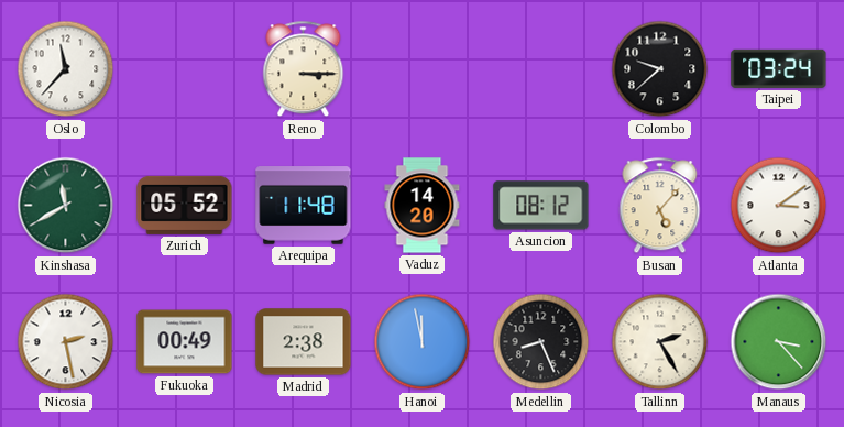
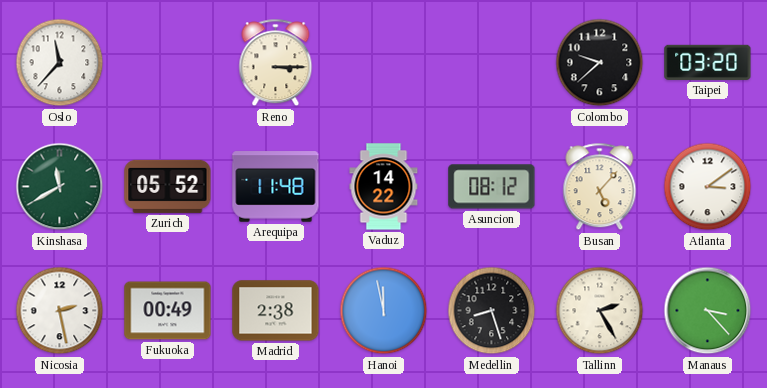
Taipei: 03:24 -> 03:20 (708, 62)
Vaduz: 14:20 -> 14:22 (384, 187)
Medellin: 8:26 -> 8:27 (492, 311)
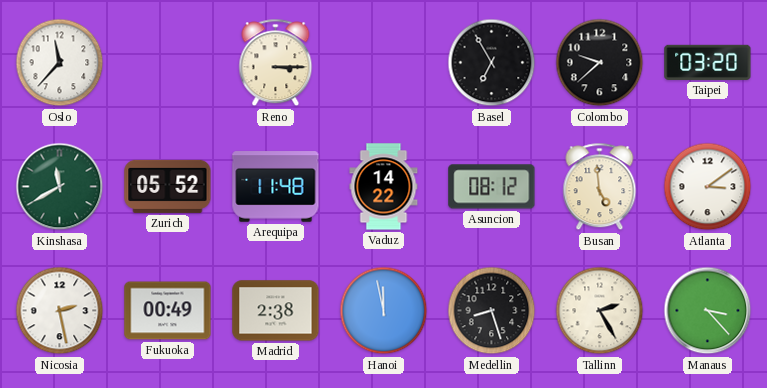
Basel: none -> 6:55 (492, 63)
Busan: 5:07 -> 4:59 (600, 187)
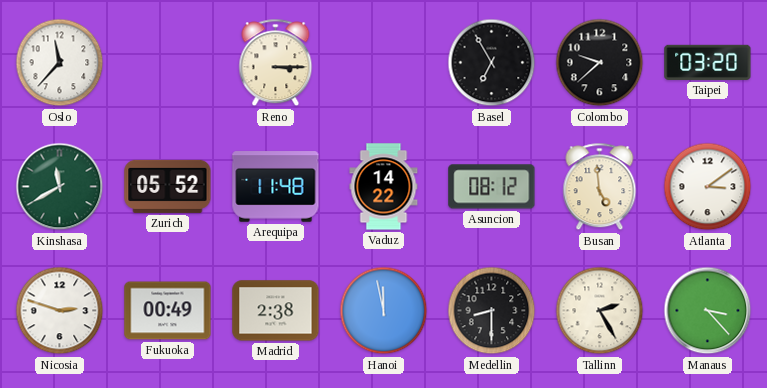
Nicosia: 2:28 -> 2:48 (60, 311)
Medellin: 8:27 -> 8:30 (492, 311)
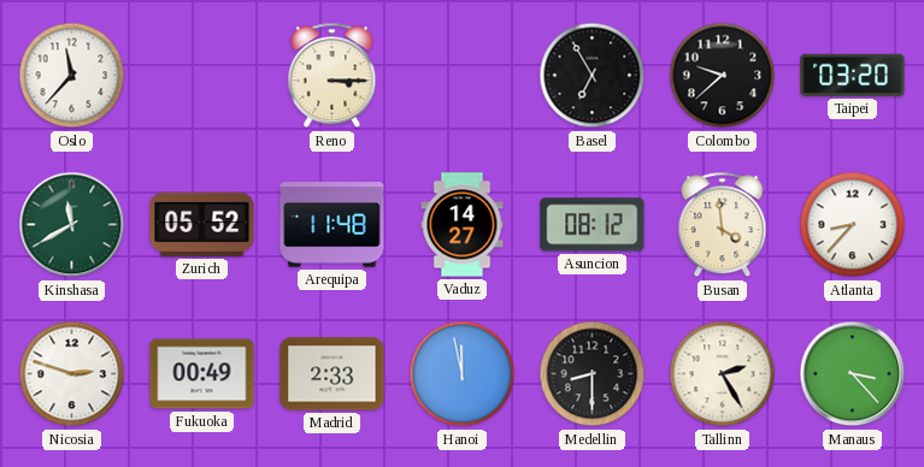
Vaduz: 14:22 -> 14:27 (463, 225)
Busan: 4:59 -> 3:59 (723, 225)
Atlanta: 3:09 -> 8:37 (853, 225)
Madrid: 2:38 -> 2:33 (332, 374)
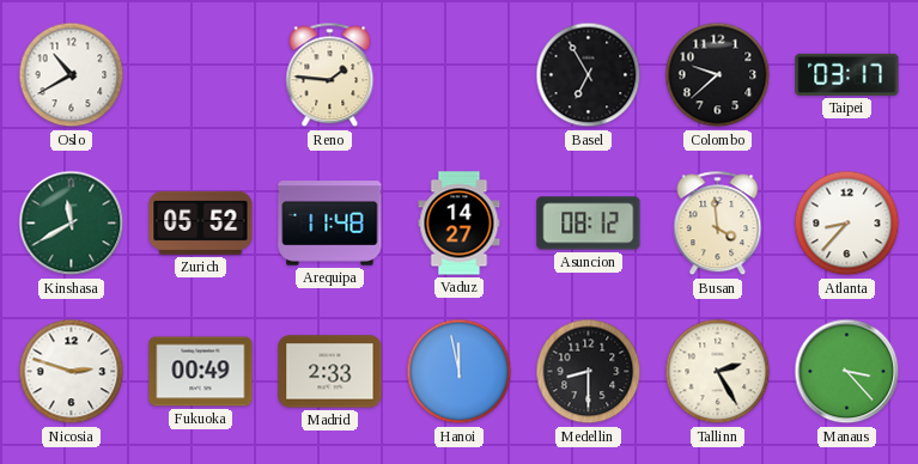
Oslo: 11:37 -> 10:40 (72, 75)
Reno: 3:15 -> 1:46 (330, 75)
Taipei: 03:20 -> 03:17 (847, 74)
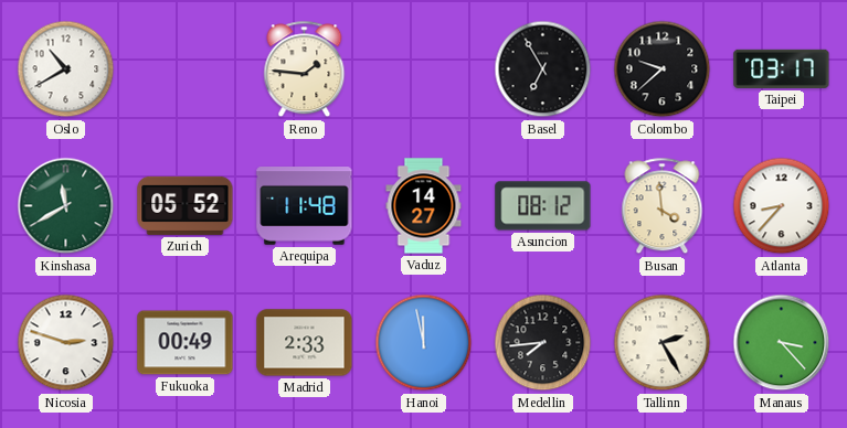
Medellin: 8:30 -> 7:44 (543, 343)
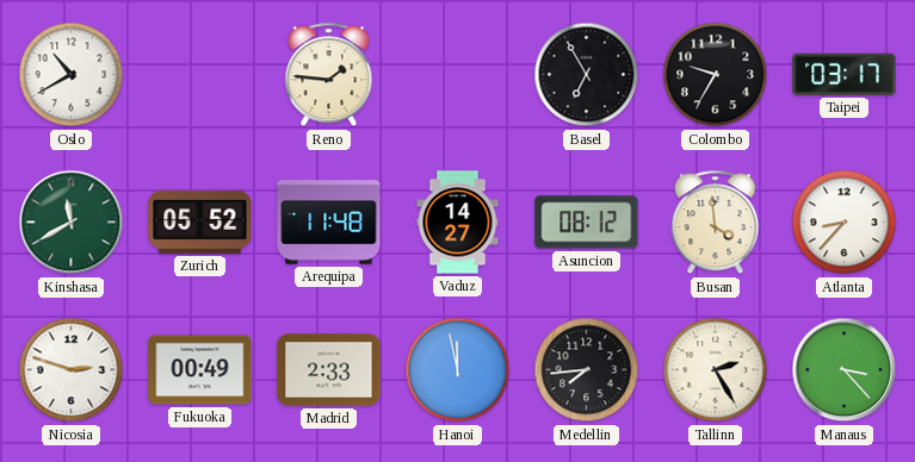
Colombo: 9:38 -> 9:35 (716, 75)
